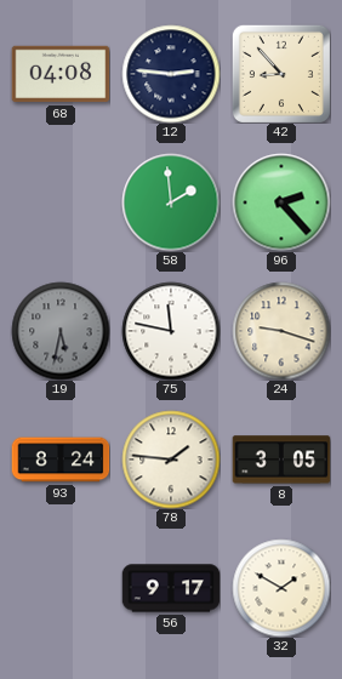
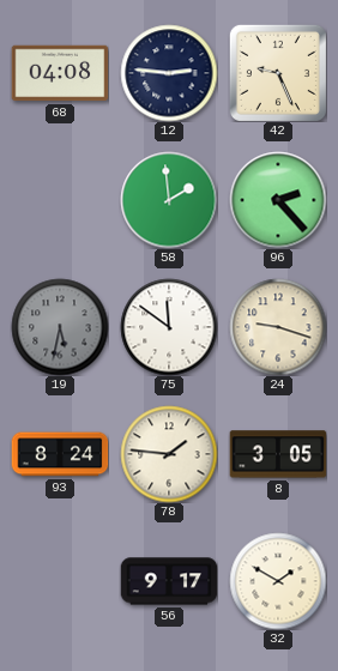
42: 8:53 -> 9:26 (278, 73)
75: 11:47 -> 11:51 (169, 327)
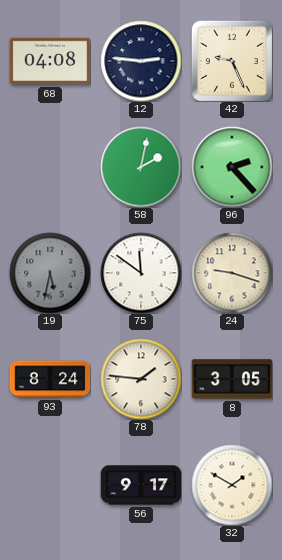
58: 1:59 -> 2:02 (141, 167)
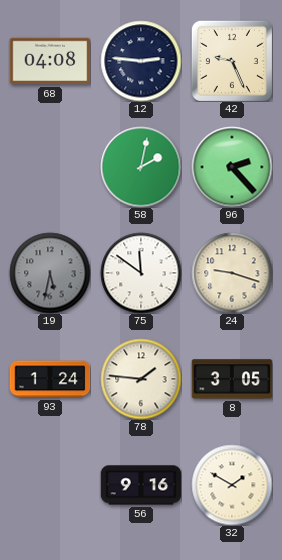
93: 8:24 -> 1:24 (50, 379)
56: 9:17 -> 9:16 (141, 485)
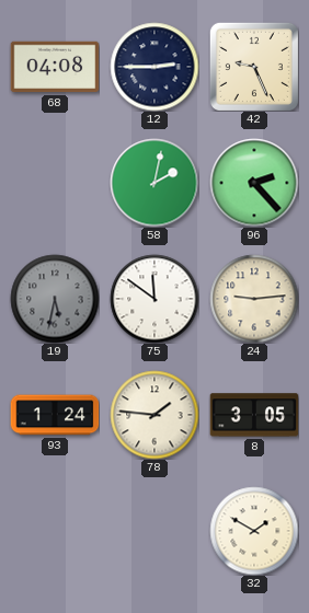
12: 2:46 -> 2:45 (154, 67)
24: 9:18 -> 9:14 (254, 299)
56: 9:16 -> none (141, 485)
